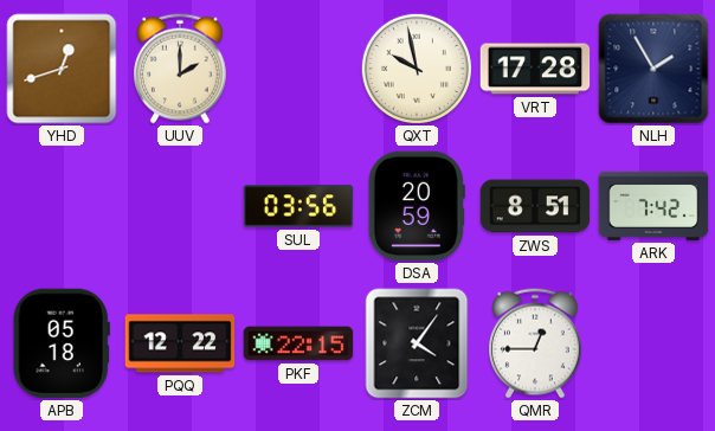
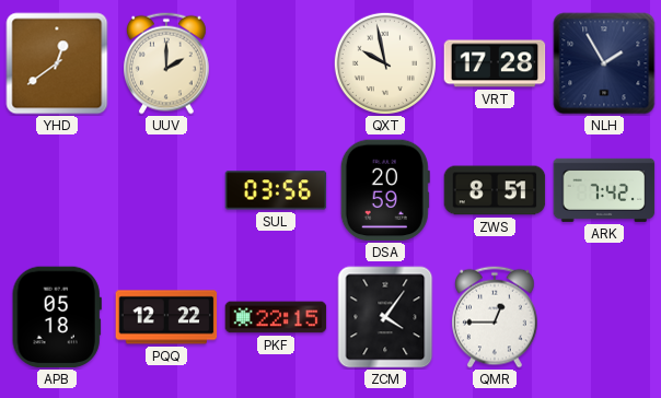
YHD: 12:42 -> 12:39 (57, 63)
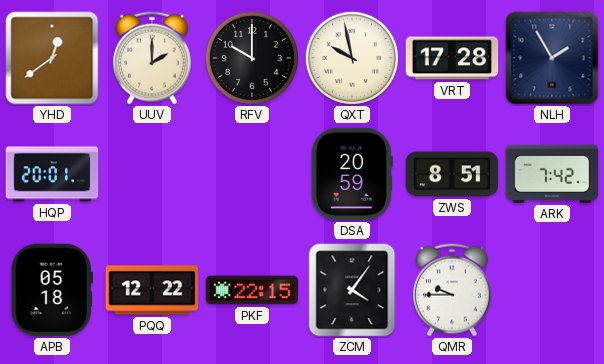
RFV: none -> 10:00 (252, 58)
HQP: none -> 20:01 (52, 174)
SUL: 03:56 -> none (276, 190)
QMR: 12:45 -> 9:45 (453, 290)
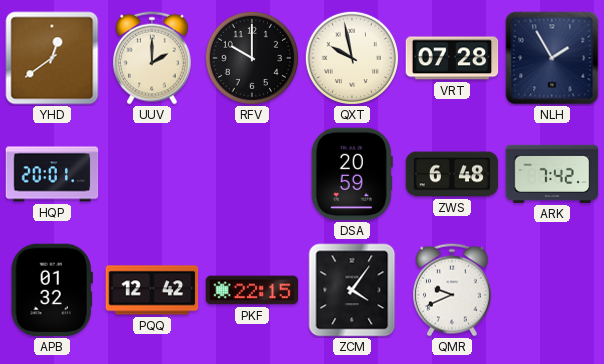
VRT: 17:28 -> 07:28 (452, 58)
ZWS: 8:51 -> 6:48 (452, 174)
APB: 05:18 -> 01:32 (52, 290)
PQQ: 12:22 -> 12:42 (152, 290)
QMR: 9:45 -> 9:41 (453, 290)
